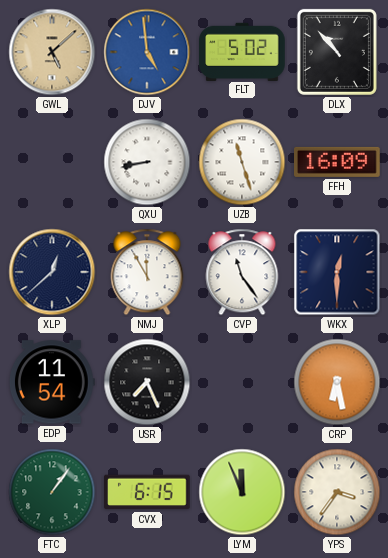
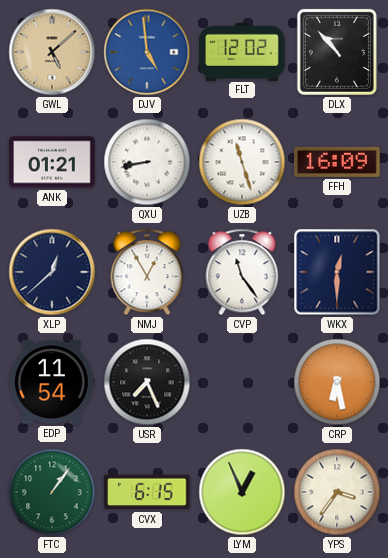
FLT: 5:02 -> 12:02 (242, 51)
ANK: none -> 01:21 (52, 162)
NMJ: 11:55 -> 12:55 (147, 272)
LYM: 11:56 -> 12:56 (242, 492)
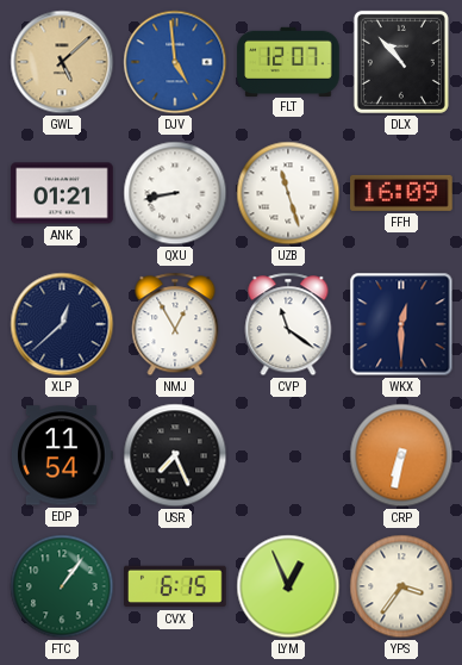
FLT: 12:02 -> 12:07 (288, 61)
CVP: 11:24 -> 11:21 (288, 324)
CRP: 6:28 -> 6:32 (401, 455)
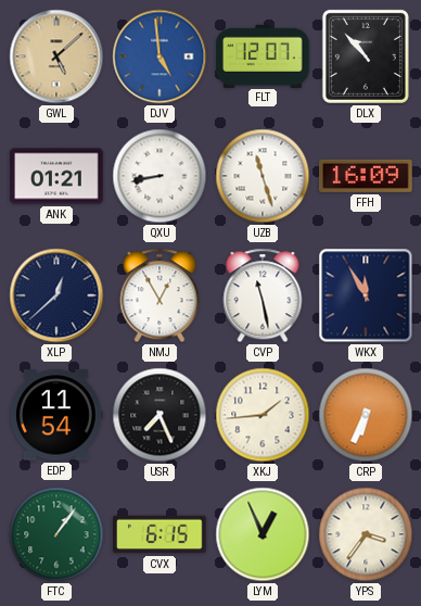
CVP: 11:21 -> 11:28 (263, 295)
WKX: 12:30 -> 11:55 (366, 295)
XKJ: none -> 1:44 (263, 415)
CRP: 6:32 -> 6:34 (366, 415)
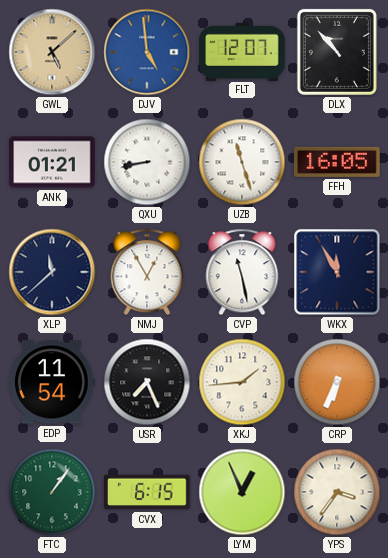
FFH: 16:09 -> 16:05 (338, 162)
XLP: 12:38 -> 11:38 (52, 272)
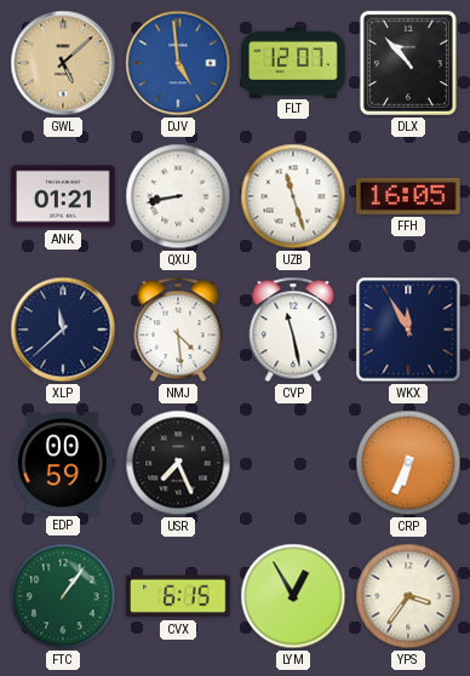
NMJ: 12:55 -> 4:29 (178, 330)
EDP: 11:54 -> 00:59 (63, 463)
XKJ: 1:44 -> none (242, 382)
LYM: 12:56 -> 12:55 (293, 596)
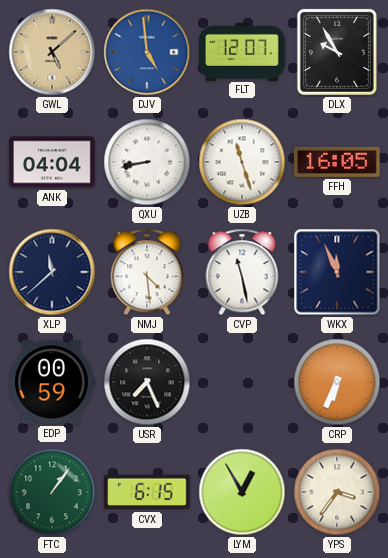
DLX: 10:53 -> 9:55 (337, 52)
ANK: 01:21 -> 04:04 (52, 162)
WKX: 11:55 -> 11:56 (337, 272)
